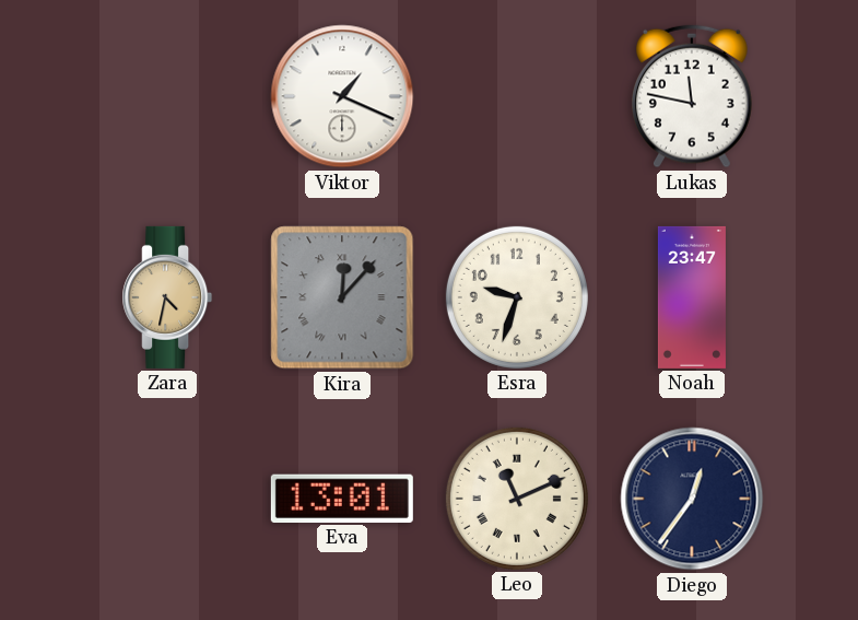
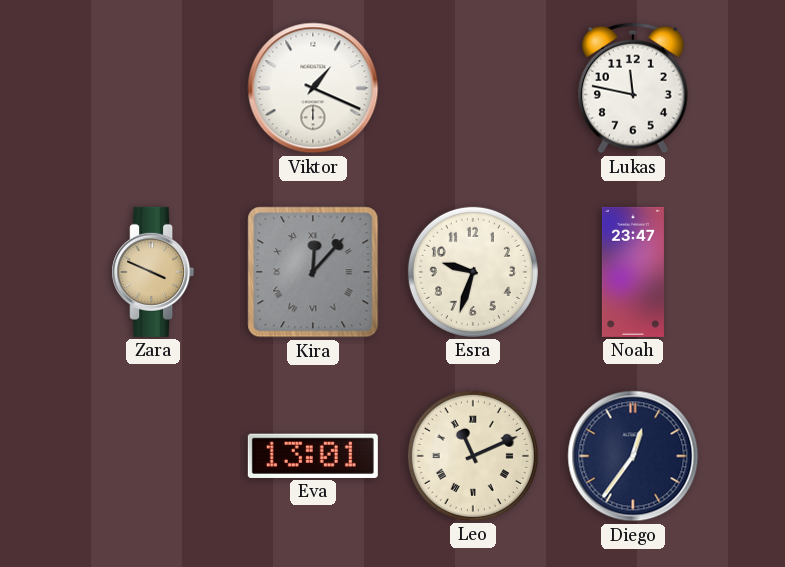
Zara: 4:32 -> 3:49 (153, 272)
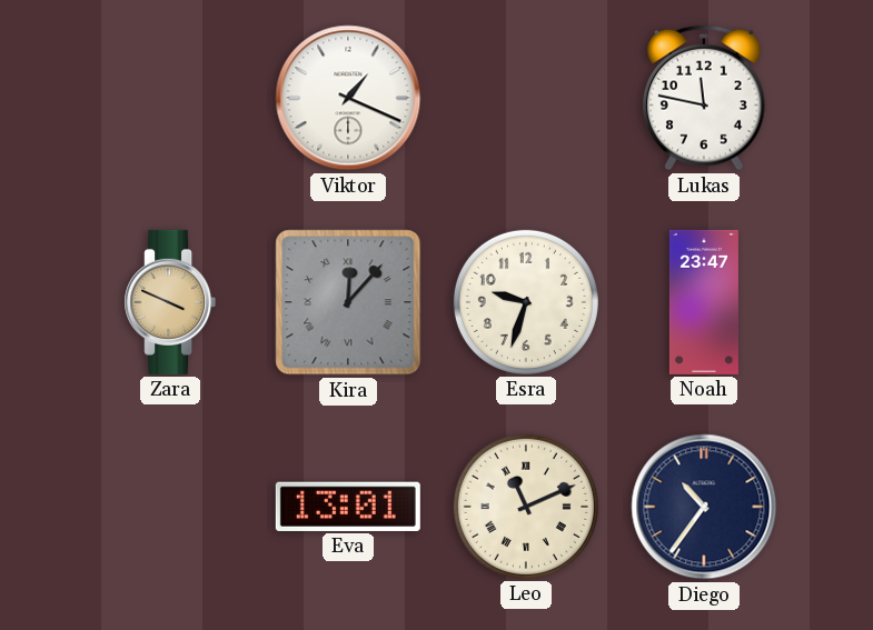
Diego: 12:36 -> 10:36 (704, 507)
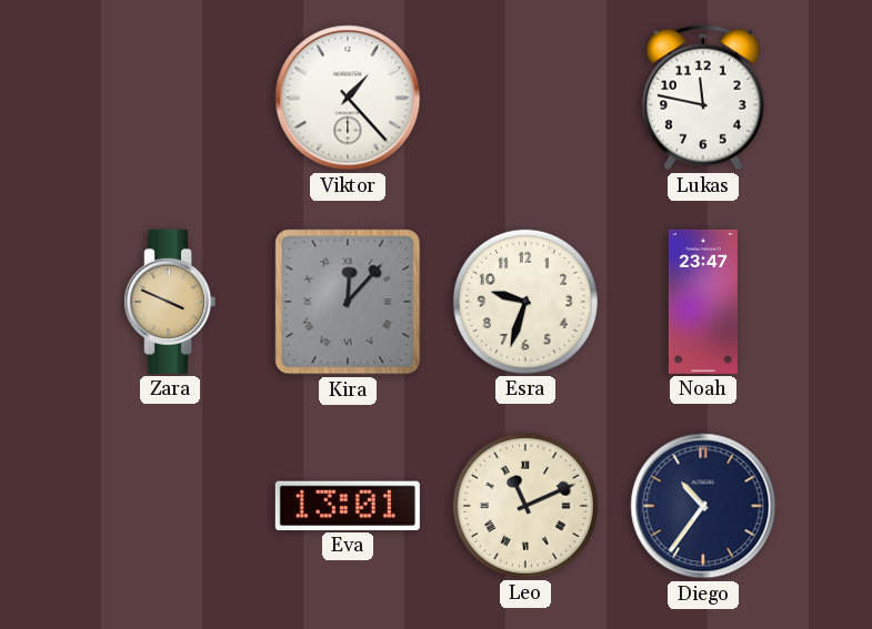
Viktor: 1:19 -> 1:23 (348, 98)
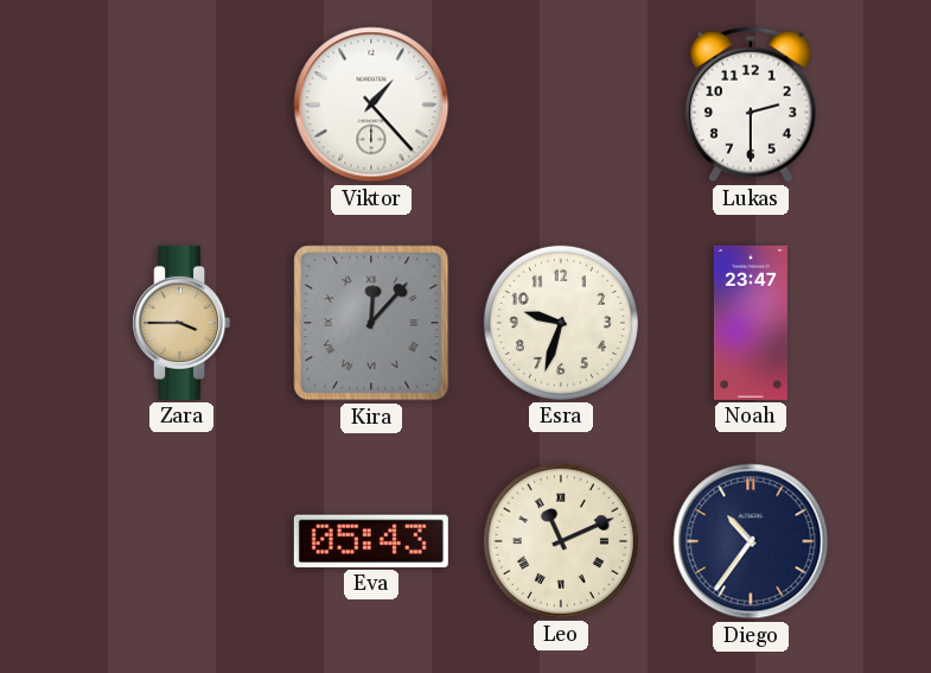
Lukas: 11:47 -> 2:30 (752, 104)
Zara: 3:49 -> 3:45 (181, 323)
Eva: 13:01 -> 05:43 (371, 541)
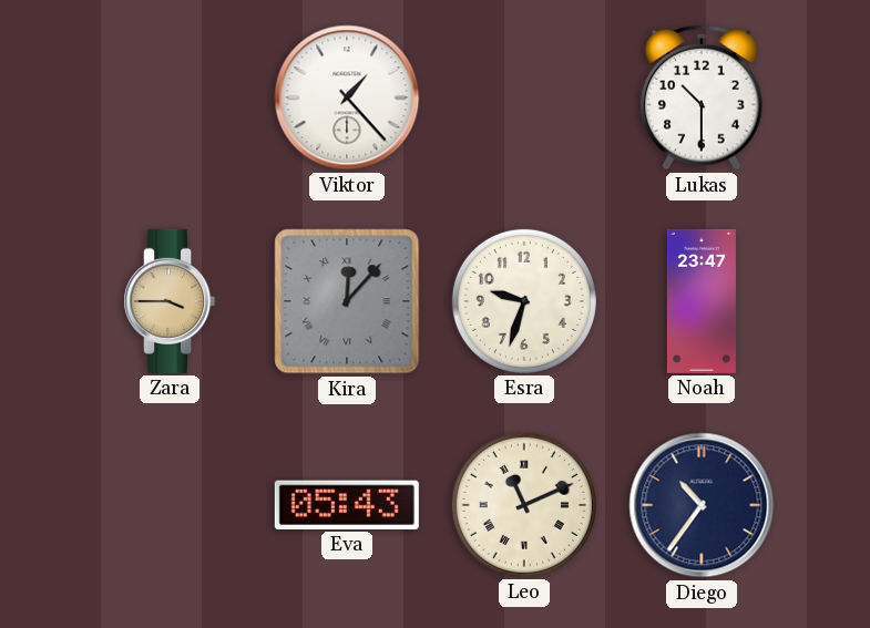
Lukas: 2:30 -> 10:30 (703, 97)
